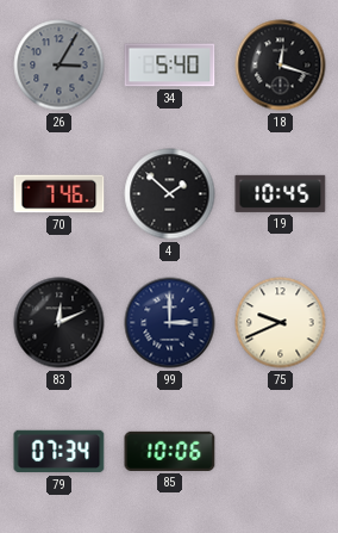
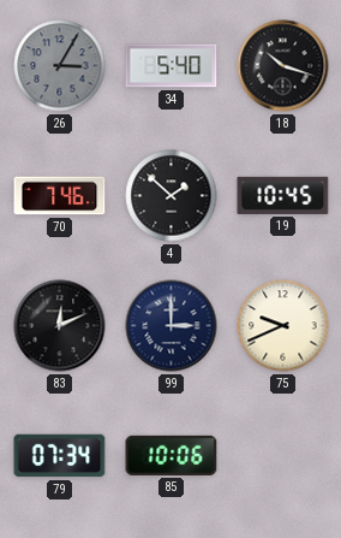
18: 12:18 -> 10:18 (283, 66)
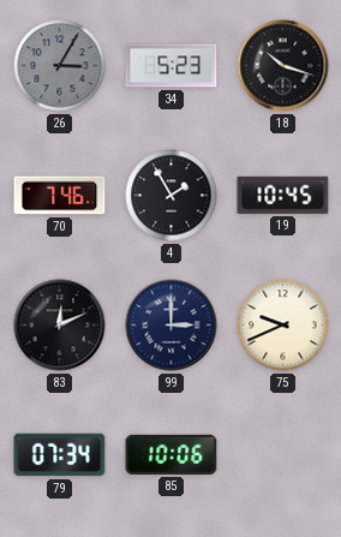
34: 5:40 -> 5:23 (172, 66)
4: 1:52 -> 1:55 (172, 196)
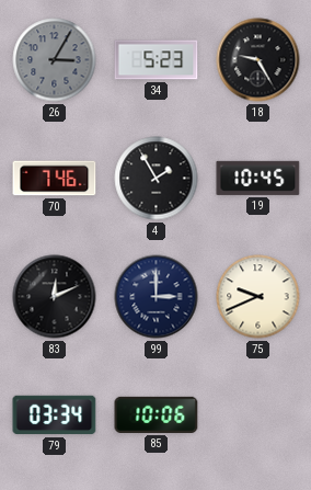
18: 10:18 -> 9:25 (258, 60)
79: 07:34 -> 03:34 (55, 415)
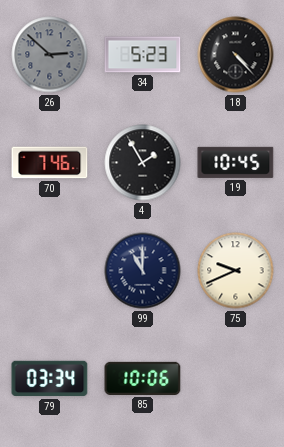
26: 3:05 -> 2:52 (50, 55)
18: 9:25 -> 4:23 (236, 55)
83: 12:11 -> none (55, 297)
99: 3:00 -> 11:00 (143, 271)
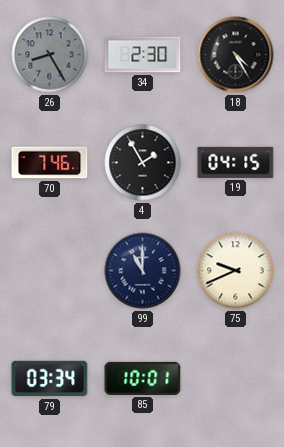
26: 2:52 -> 8:25 (50, 55)
34: 5:23 -> 2:30 (143, 55)
18: 4:23 -> 4:25 (236, 55)
19: 10:45 -> 04:15 (236, 162)
85: 10:06 -> 10:01 (143, 378)
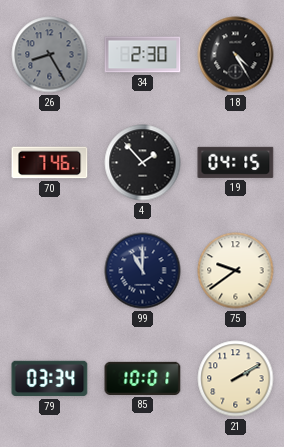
4: 1:55 -> 1:53 (143, 163)
75: 9:41 -> 9:39 (236, 271)
21: none -> 2:10 (236, 379)
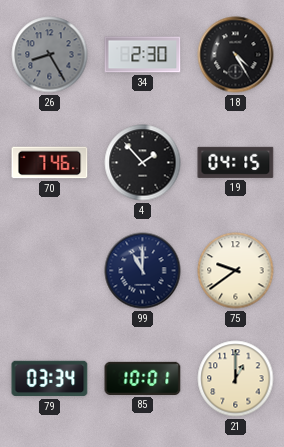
21: 2:10 -> 1:00 (236, 379)
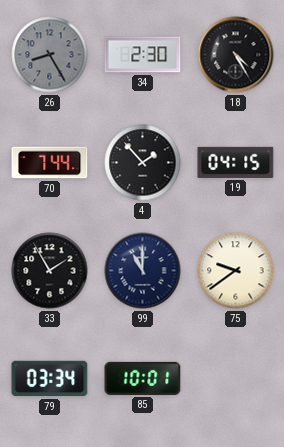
70: 7:46 -> 7:44 (50, 163)
33: none -> 1:55 (50, 271)
21: 1:00 -> none (236, 379)
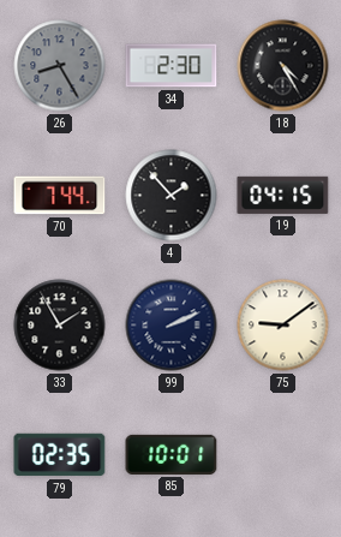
99: 11:00 -> 2:11 (172, 326)
75: 9:39 -> 9:09 (283, 326)
79: 03:34 -> 02:35 (60, 455)
